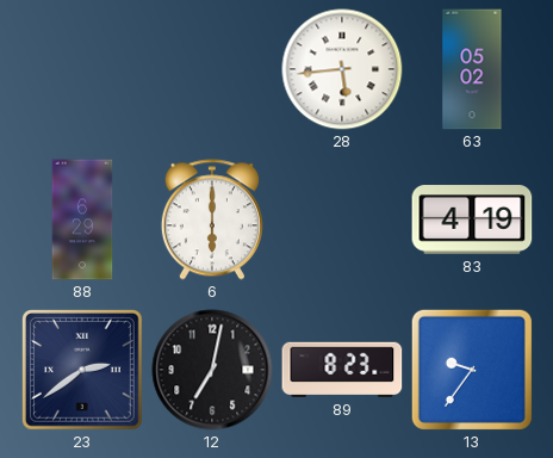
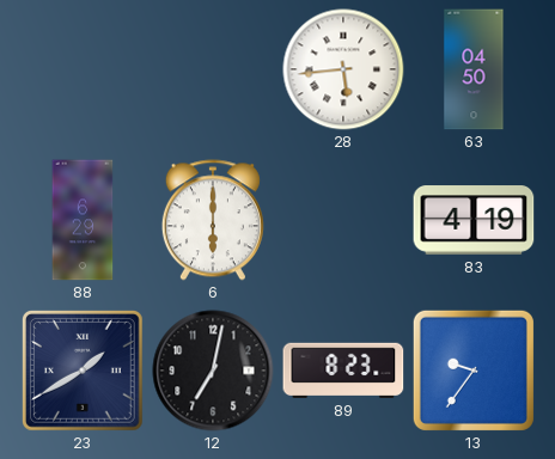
63: 05:02 -> 04:50 (474, 69)
23: 2:39 -> 1:40 (84, 372)
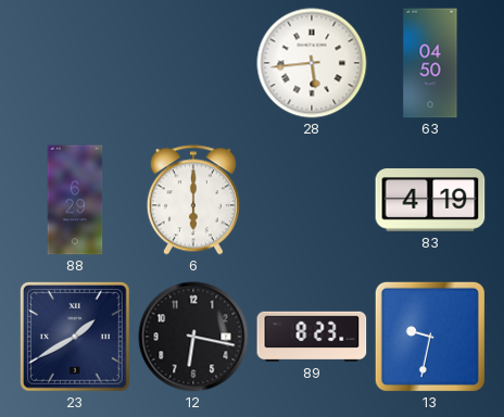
12: 7:02 -> 6:17 (193, 337)
13: 9:36 -> 9:32 (430, 337)
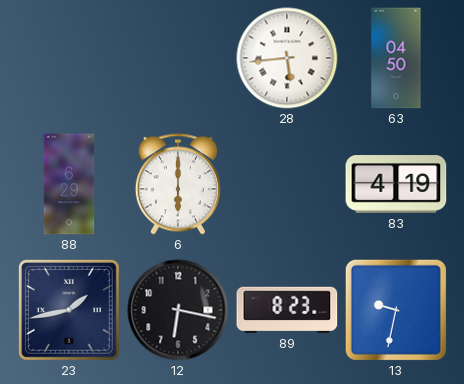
23: 1:40 -> 1:43 (70, 311)
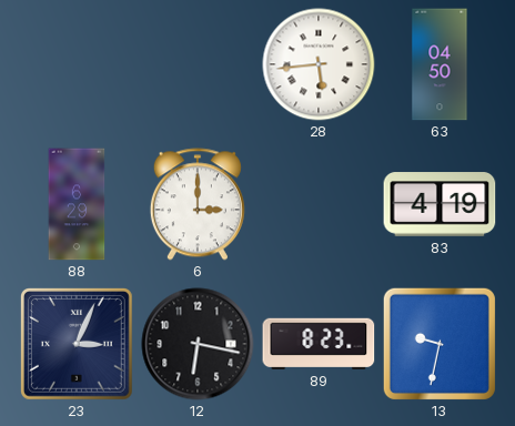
6: 6:00 -> 3:00 (198, 204)
23: 1:43 -> 3:04 (78, 345)
